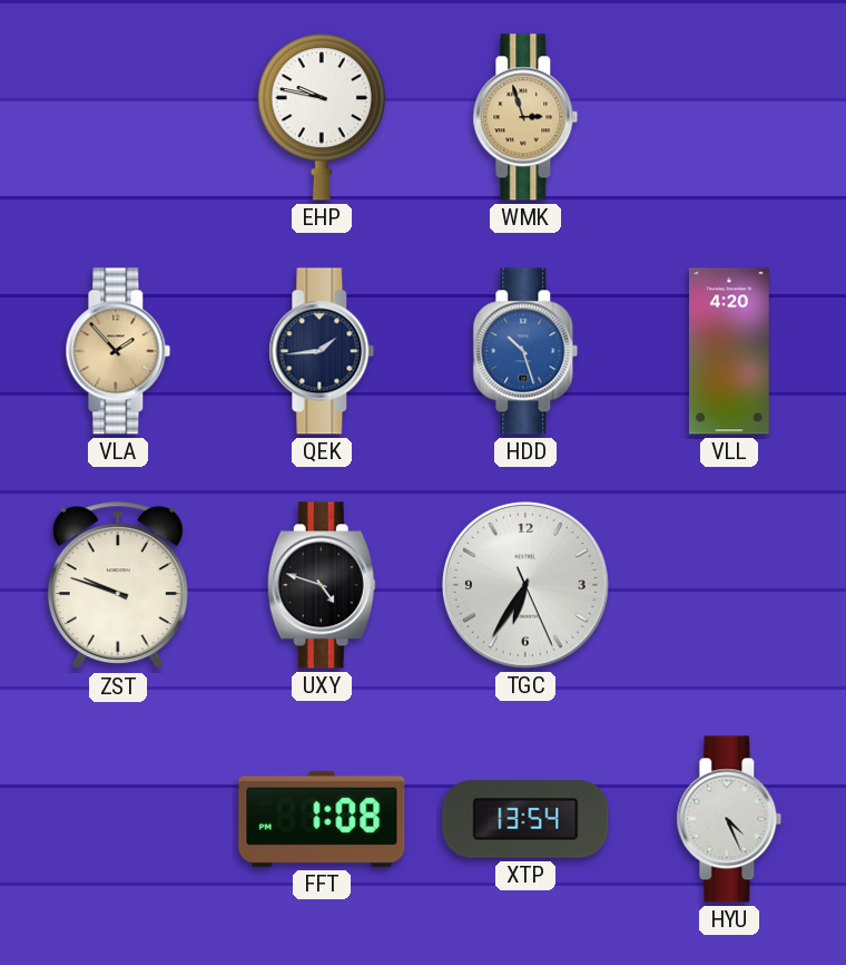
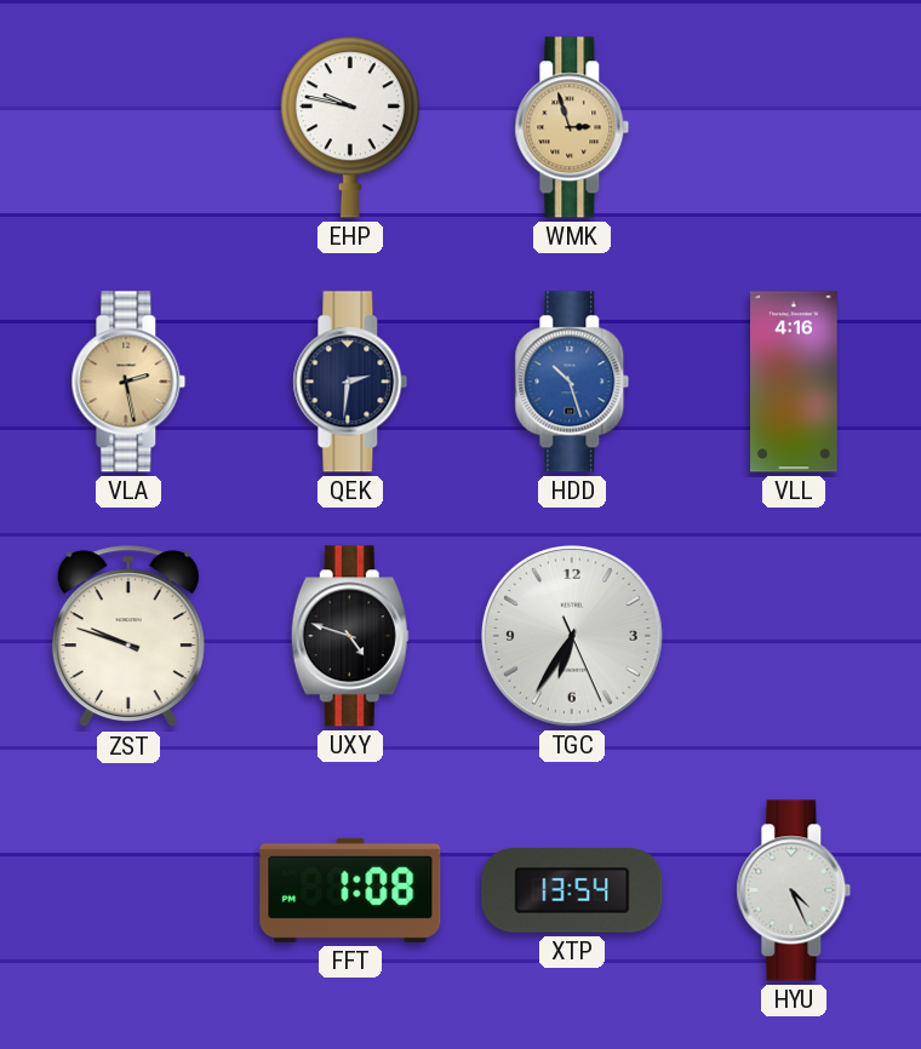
VLA: 1:53 -> 2:28 (128, 382)
QEK: 1:44 -> 2:31 (350, 382)
VLL: 4:20 -> 4:16 (795, 382)
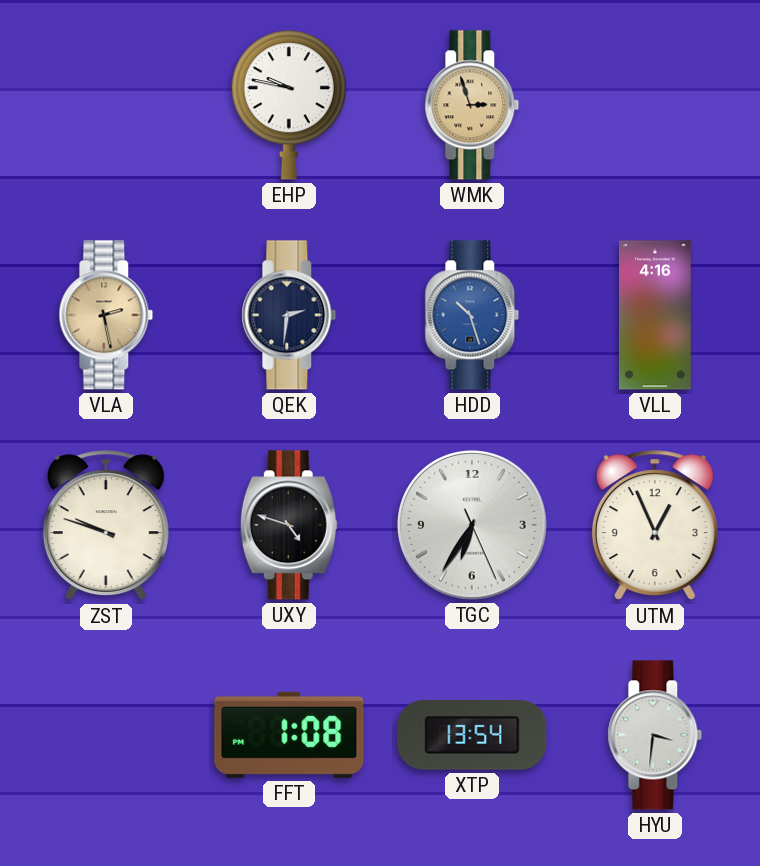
UTM: none -> 12:56 (655, 526)
HYU: 4:26 -> 3:31 (655, 735)
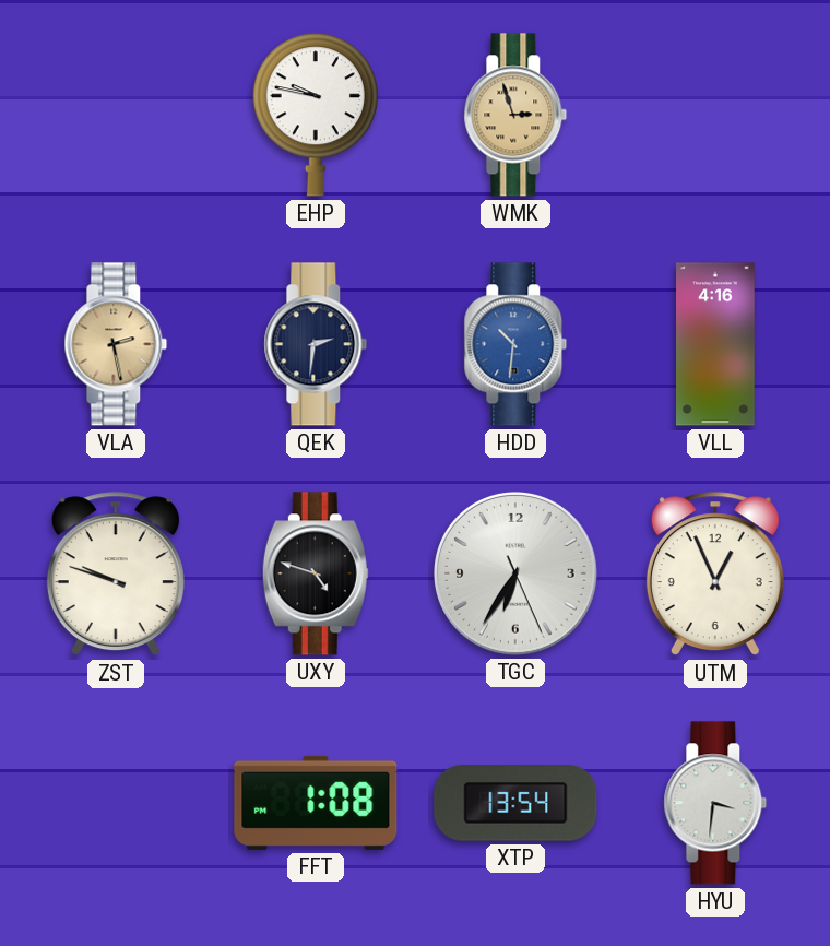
HDD: 10:27 -> 10:31 (515, 344)
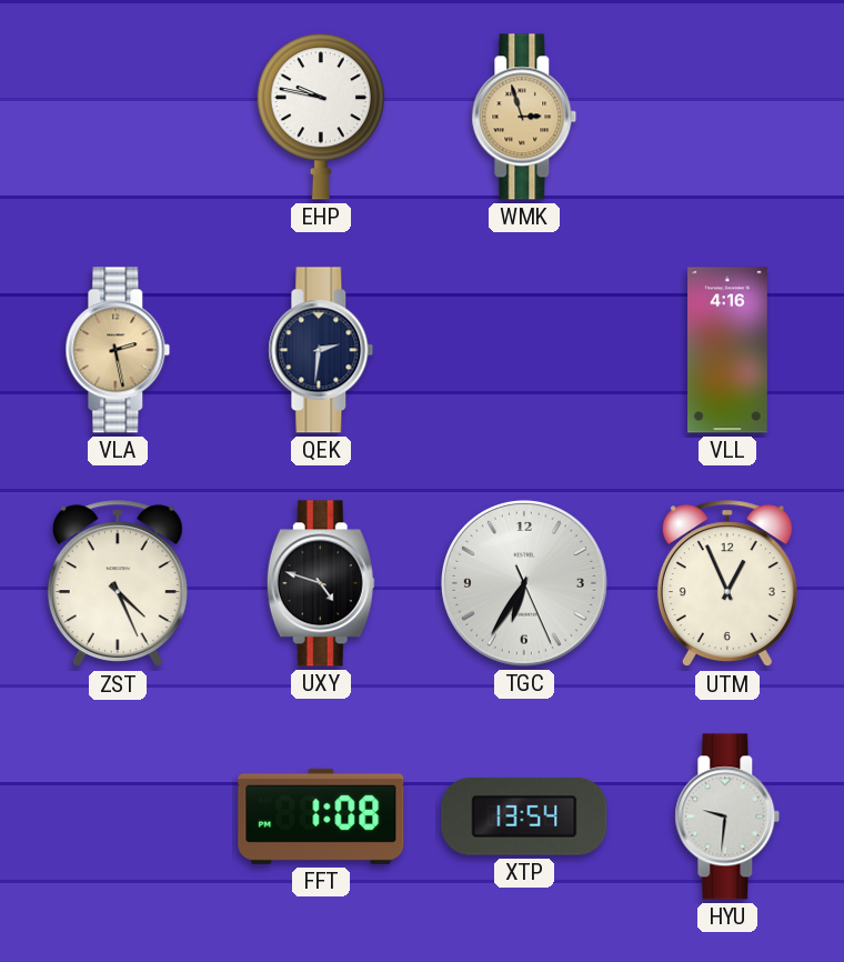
HDD: 10:31 -> none (515, 344)
ZST: 9:48 -> 4:26 (118, 584)
HYU: 3:31 -> 9:31 (727, 816)
